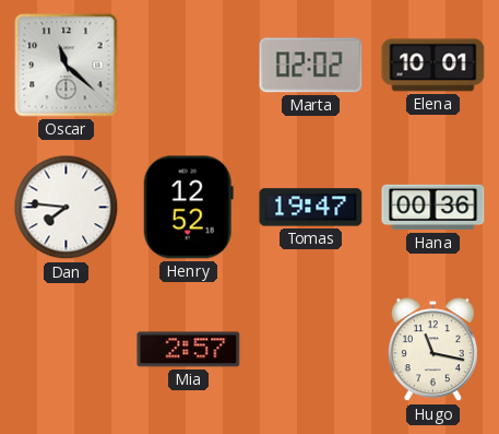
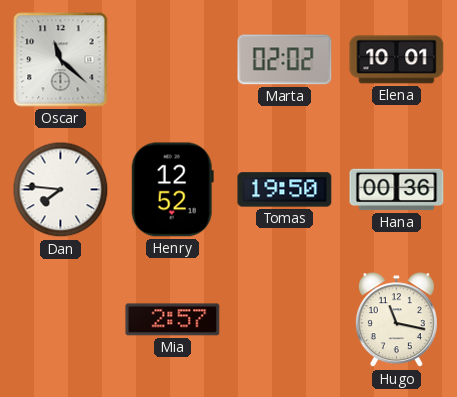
Tomas: 19:47 -> 19:50 (285, 190)
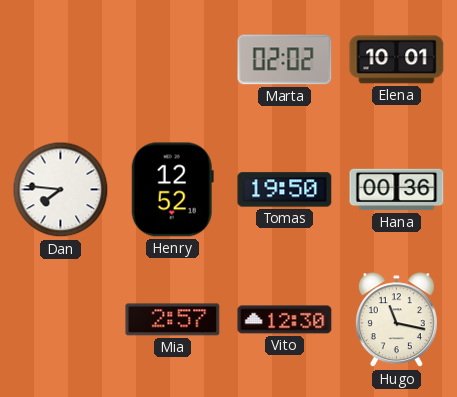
Oscar: 11:22 -> none (61, 60)
Vito: none -> 12:30 (285, 320)
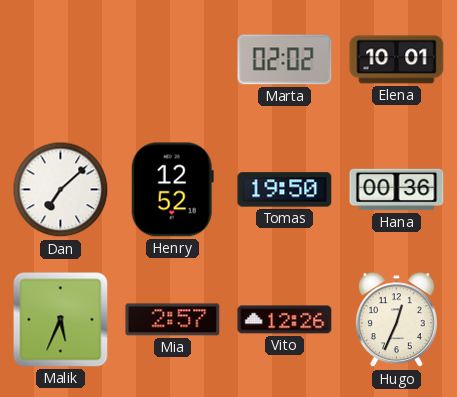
Dan: 7:46 -> 7:08 (61, 190)
Malik: none -> 5:34 (61, 320)
Vito: 12:30 -> 12:26 (285, 320)
Hugo: 11:17 -> 12:34 (396, 320)
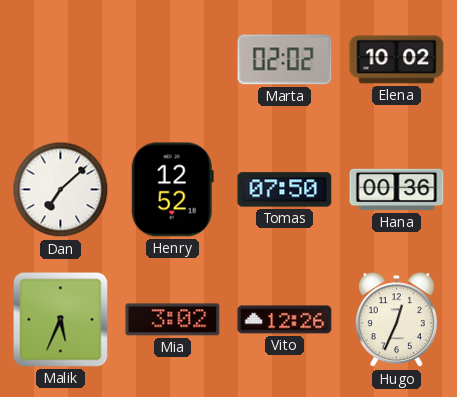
Elena: 10:01 -> 10:02 (397, 60)
Tomas: 19:50 -> 07:50 (285, 190)
Mia: 2:57 -> 3:02 (173, 320)
